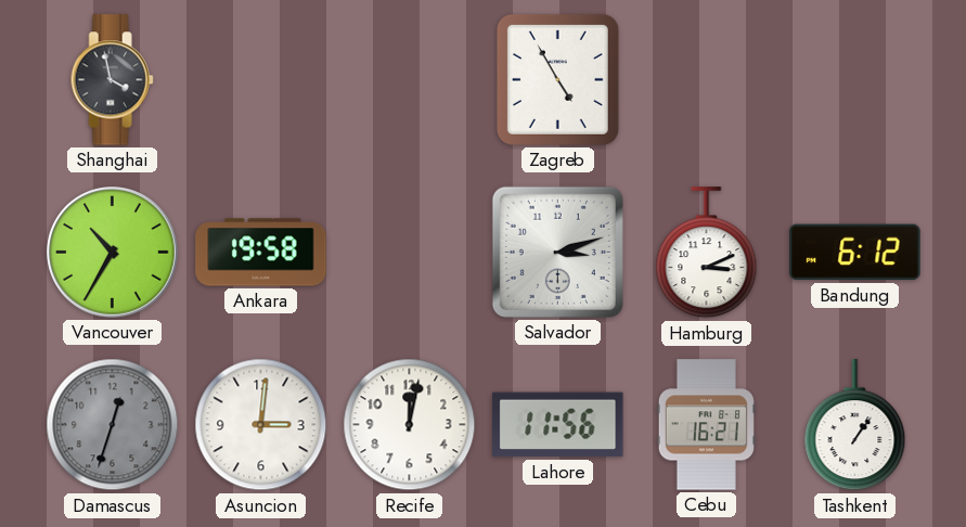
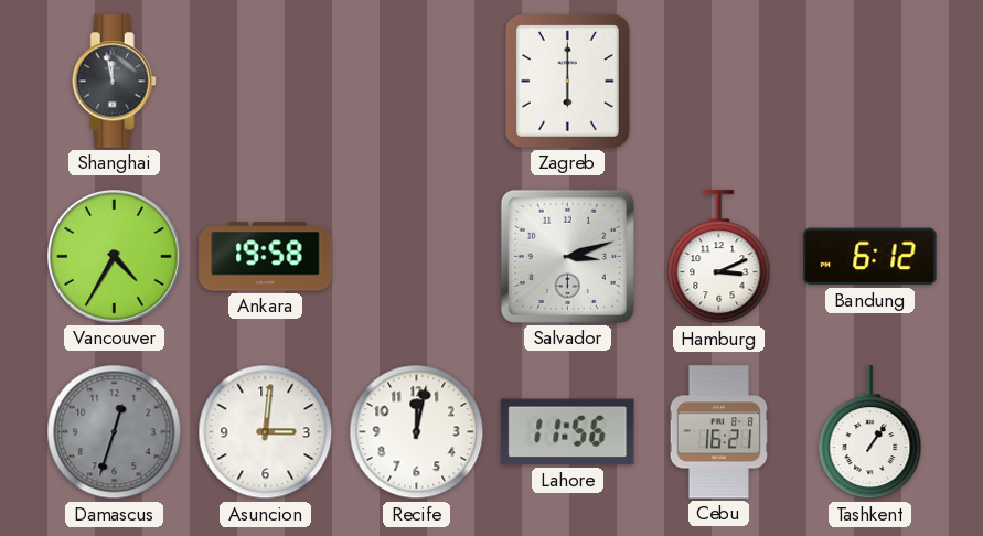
Shanghai: 3:58 -> 11:58 (114, 82)
Zagreb: 4:55 -> 6:00 (567, 81)
Vancouver: 10:35 -> 4:35 (115, 257)
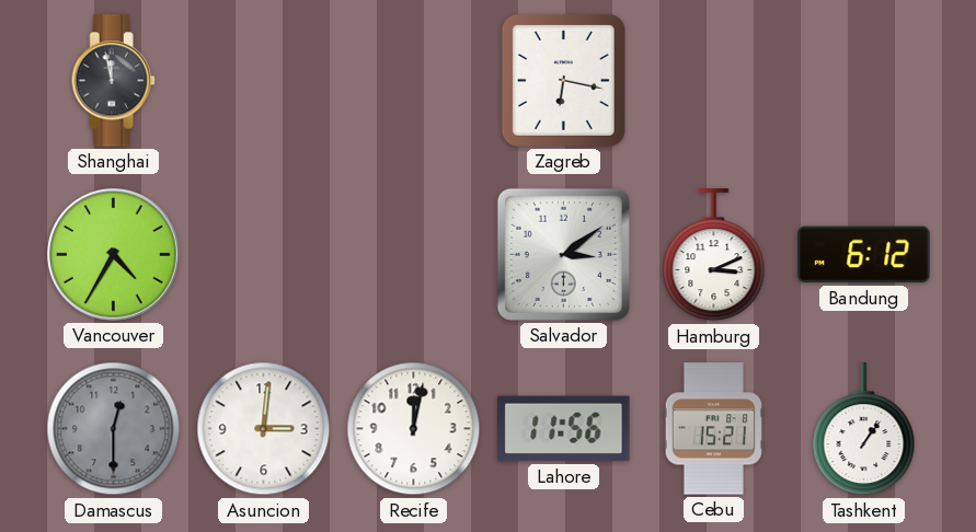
Zagreb: 6:00 -> 6:17 (563, 80)
Ankara: 19:58 -> none (266, 257)
Salvador: 3:12 -> 3:09 (563, 254)
Damascus: 12:33 -> 12:30 (114, 429)
Cebu: 16:21 -> 15:21 (713, 429)
